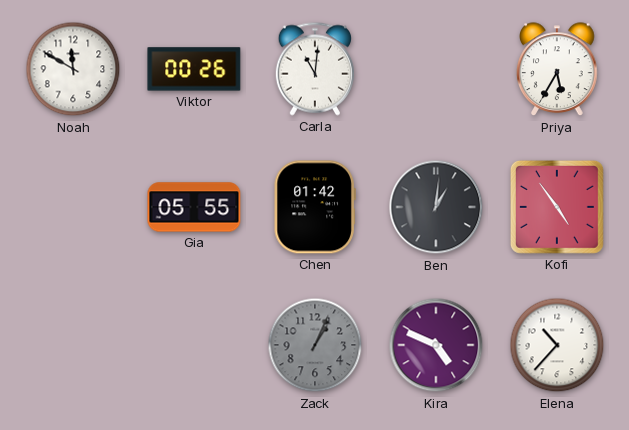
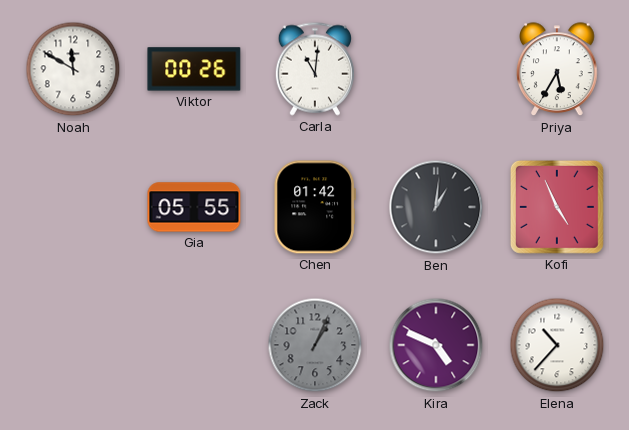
Kofi: 4:54 -> 4:56 (557, 207)
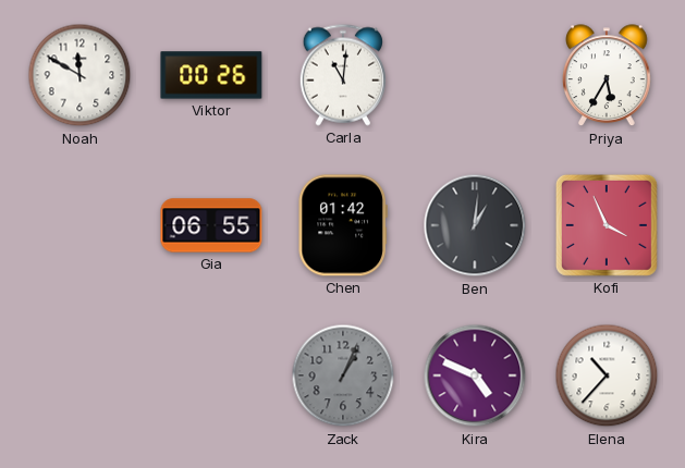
Gia: 05:55 -> 06:55 (211, 225)
Kofi: 4:56 -> 3:56 (607, 225)
